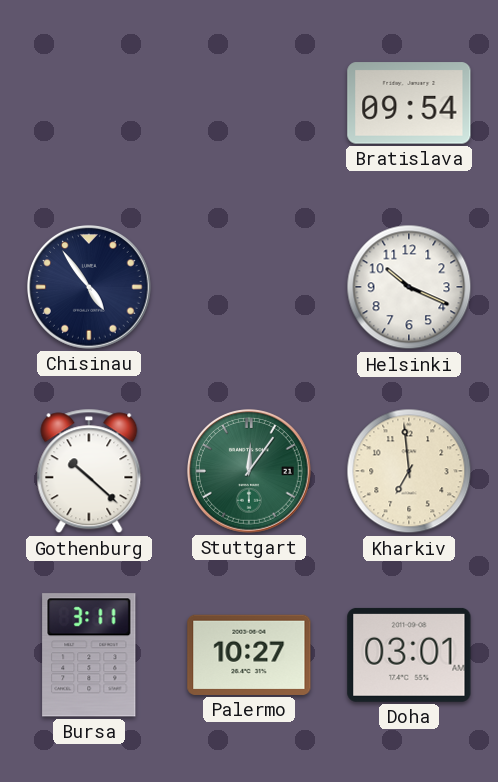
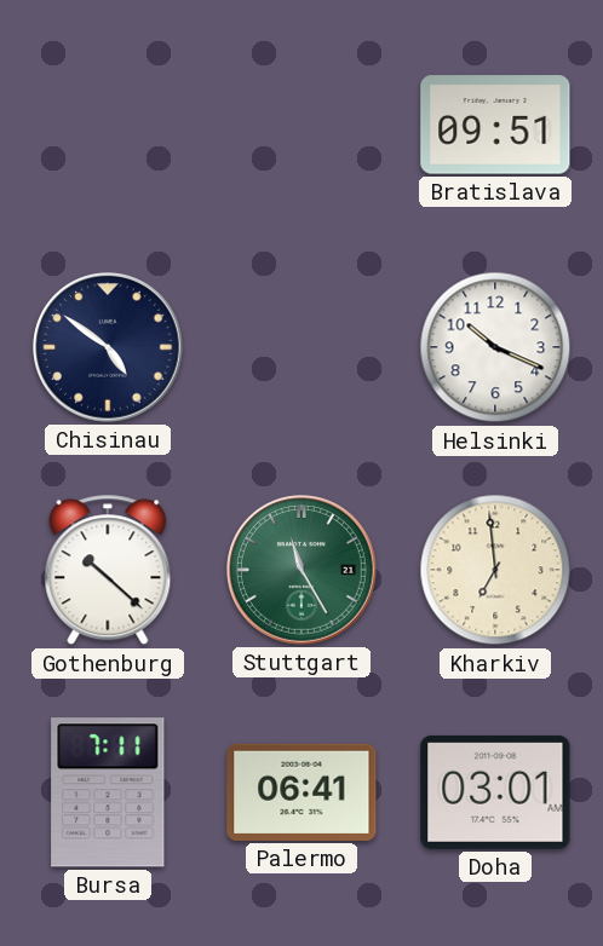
Bratislava: 09:54 -> 09:51 (495, 125)
Chisinau: 4:54 -> 4:51 (109, 348)
Stuttgart: 12:06 -> 11:25 (303, 571)
Bursa: 3:11 -> 7:11 (108, 792)
Palermo: 10:27 -> 06:41 (301, 792)
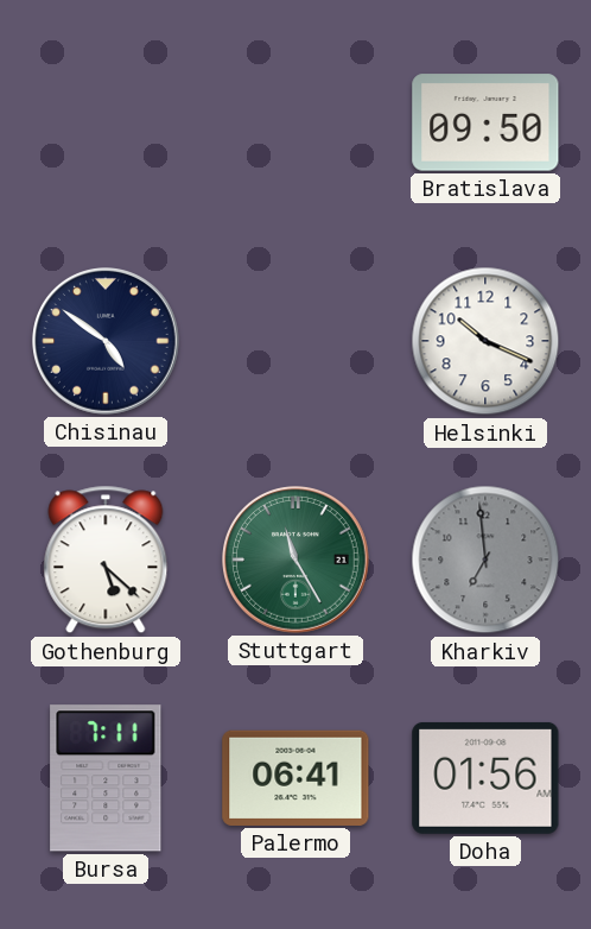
Bratislava: 09:51 -> 09:50 (485, 122)
Gothenburg: 10:22 -> 5:22 (106, 560)
Kharkiv dial: cream -> grey (485, 560)
Doha: 03:01 -> 01:56 (485, 778)
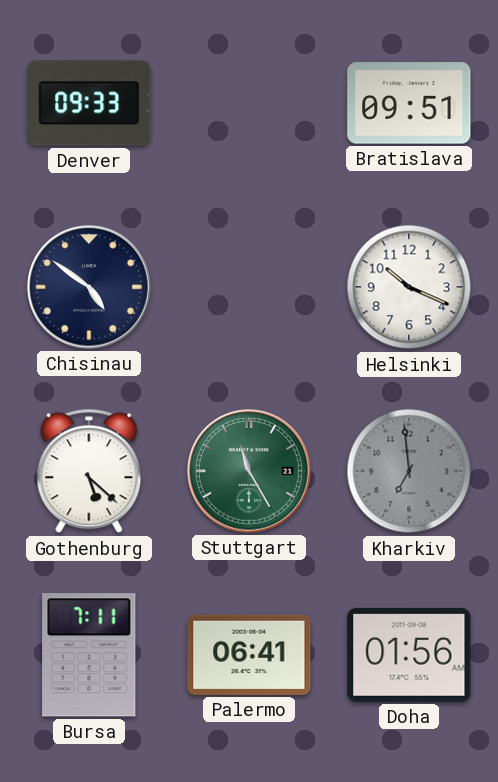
Denver: none -> 09:33 (89, 103)
Bratislava: 09:50 -> 09:51 (409, 103)
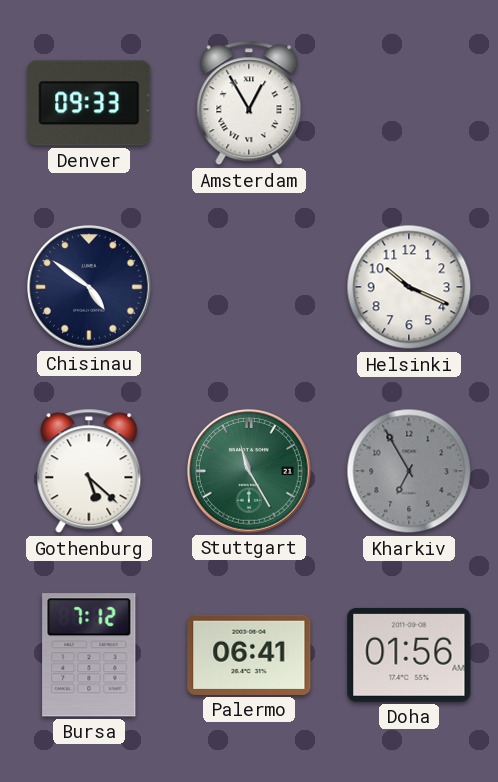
Amsterdam: none -> 12:55 (249, 103)
Bratislava: 09:51 -> none (409, 103)
Kharkiv: 6:59 -> 6:55 (409, 471)
Bursa: 7:11 -> 7:12 (89, 655)
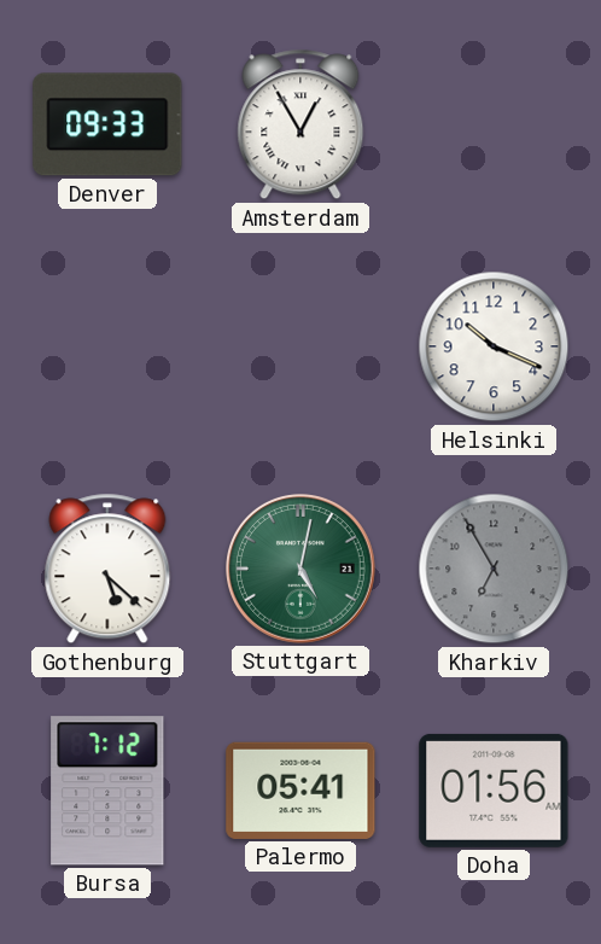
Chisinau: 4:51 -> none (90, 288)
Stuttgart: 11:25 -> 5:02 (302, 570)
Palermo: 06:41 -> 05:41 (300, 791)
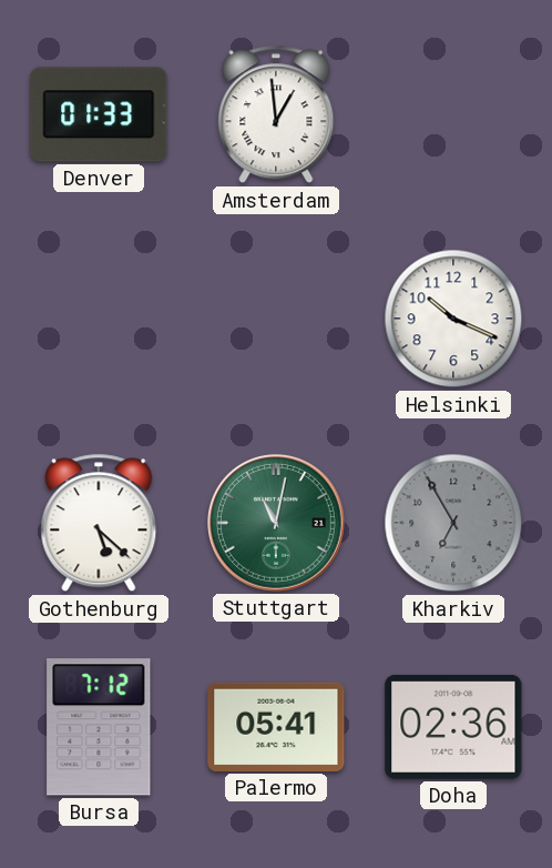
Denver: 09:33 -> 01:33 (99, 114)
Amsterdam: 12:55 -> 12:59 (276, 114)
Stuttgart: 5:02 -> 11:02 (277, 524)
Doha: 01:56 -> 02:36 (453, 727)
